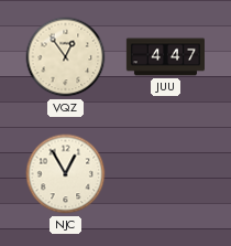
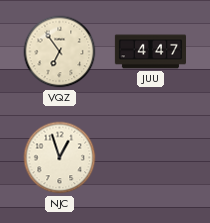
VQZ: 12:54 -> 6:54 (60, 52)
NJC: 12:55 -> 12:57 (60, 158)
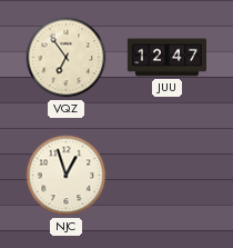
JUU: 4:47 -> 12:47 (166, 58)
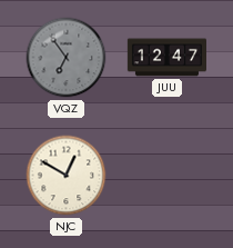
VQZ dial: cream -> grey (67, 58)
NJC: 12:57 -> 12:50 (67, 176)
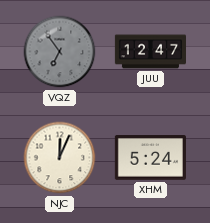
NJC: 12:50 -> 12:04 (60, 158)
XHM: none -> 5:24 (150, 158)
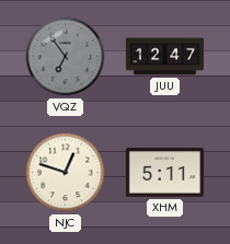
NJC: 12:04 -> 12:48 (66, 173)
XHM: 5:24 -> 5:11 (164, 173)
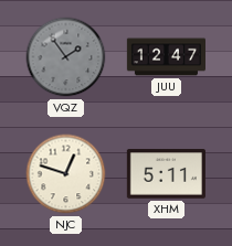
VQZ: 6:54 -> 1:54 (66, 57)
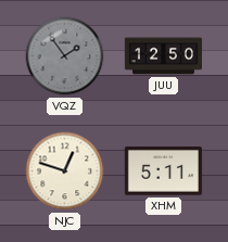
JUU: 12:47 -> 12:50 (163, 56)
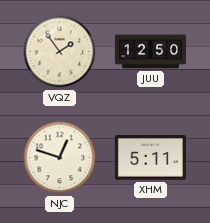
VQZ dial: grey -> cream (60, 52)
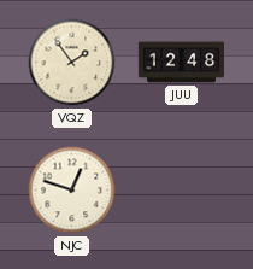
JUU: 12:50 -> 12:48 (181, 63)
XHM: 5:11 -> none (150, 158)
